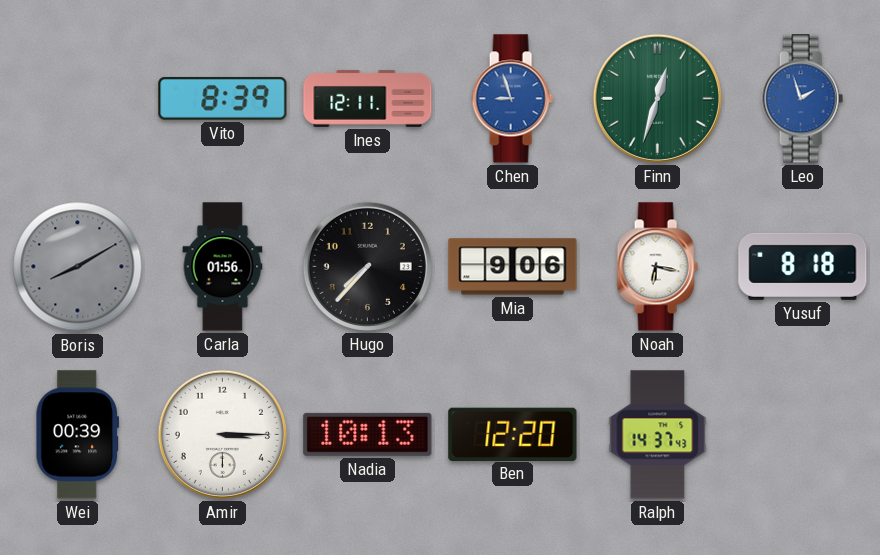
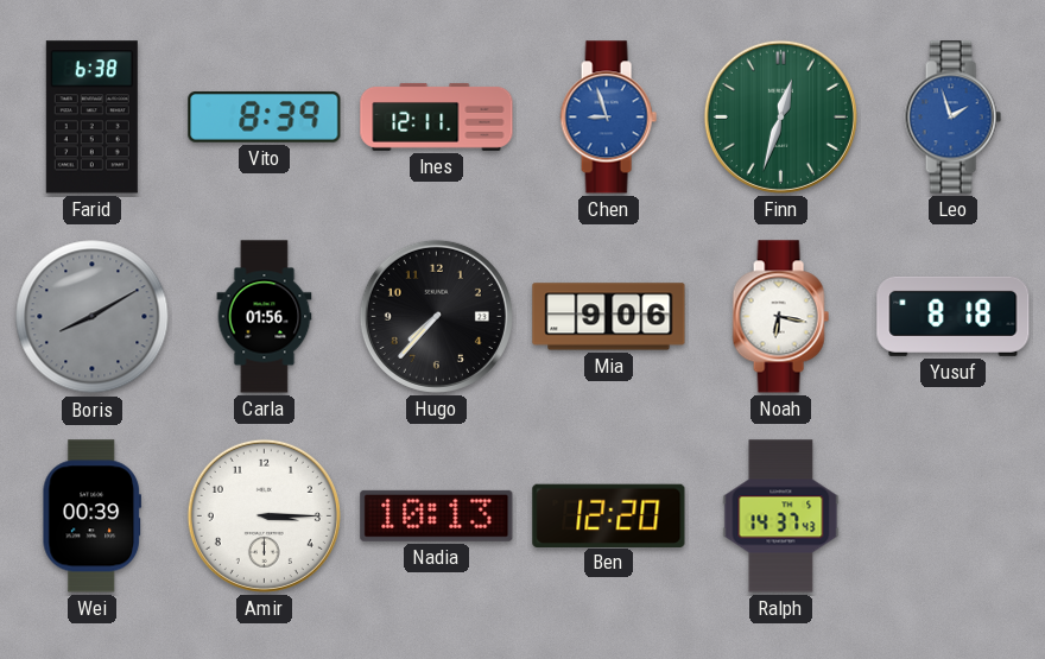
Farid: none -> 6:38 (91, 118)
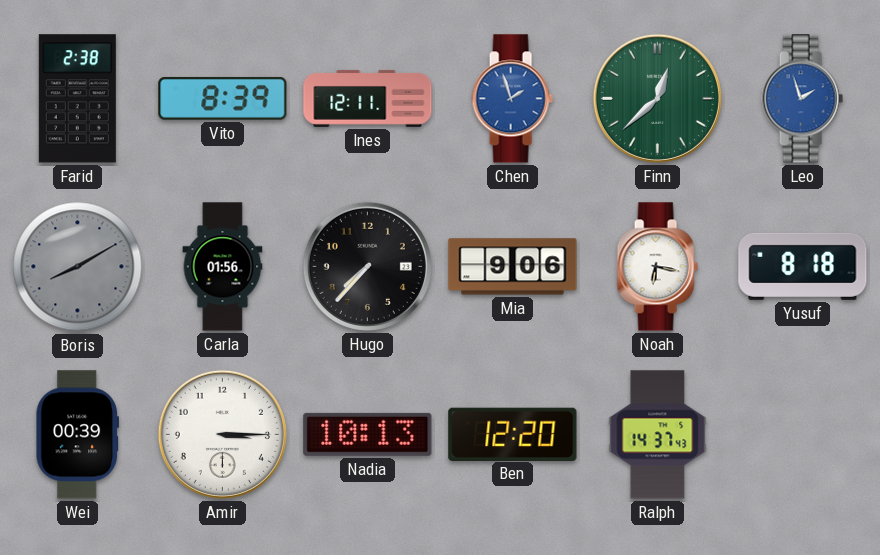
Farid: 6:38 -> 2:38 (77, 99)
Chen: 8:57 -> 1:57 (512, 99)
Finn: 12:33 -> 12:38 (657, 98)
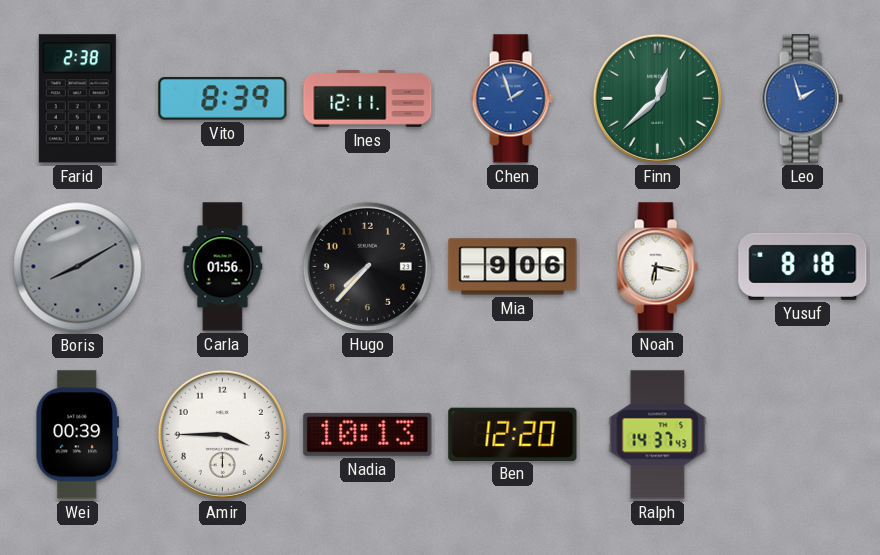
Amir: 3:15 -> 3:45 (222, 434)
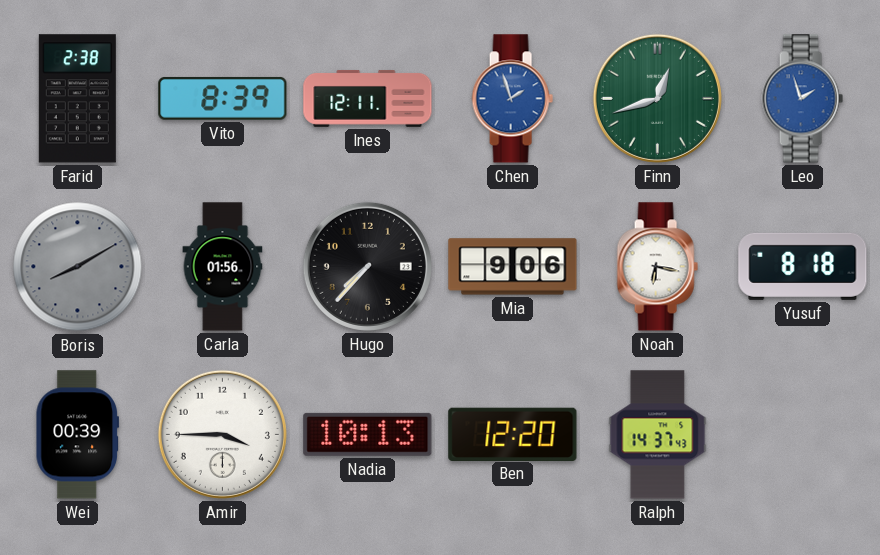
Finn: 12:38 -> 12:42 (657, 98)
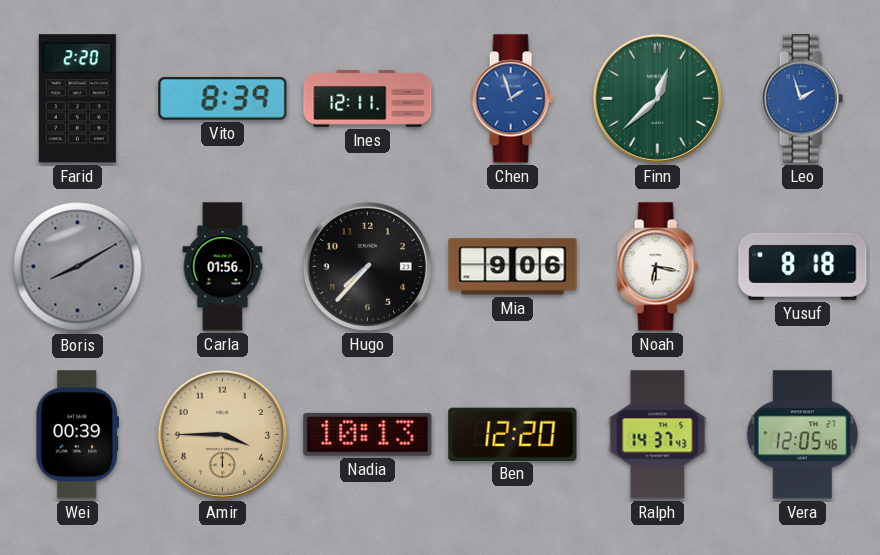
Farid: 2:38 -> 2:20 (77, 99)
Finn: 12:42 -> 12:38 (657, 98)
Amir dial: white -> champagne (222, 434)
Vera: none -> 12:05 (802, 435)
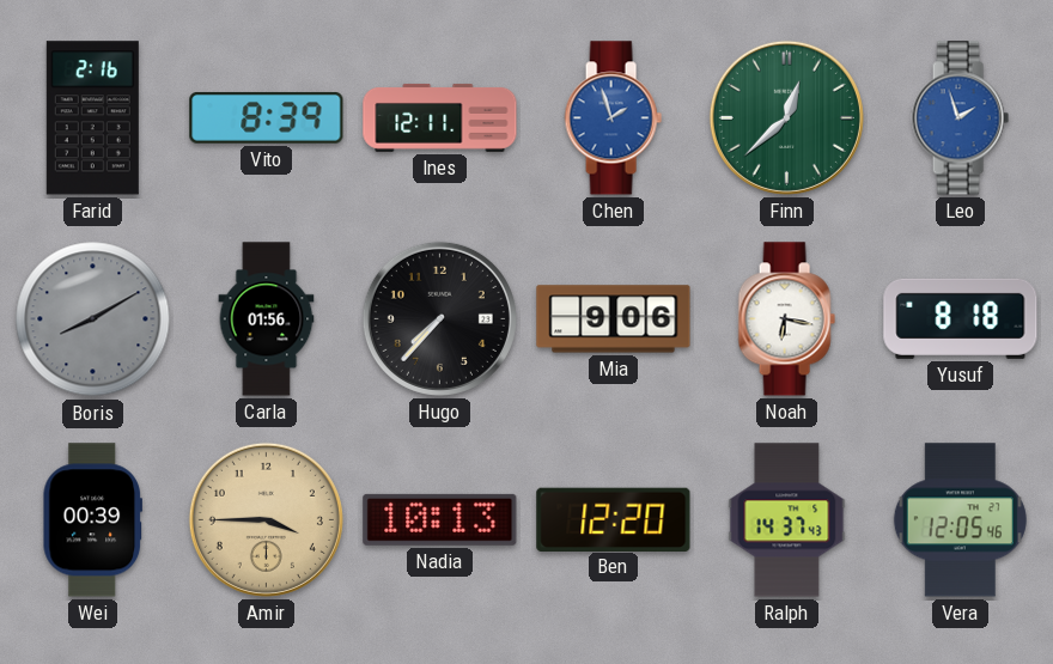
Farid: 2:20 -> 2:16 (92, 118)
